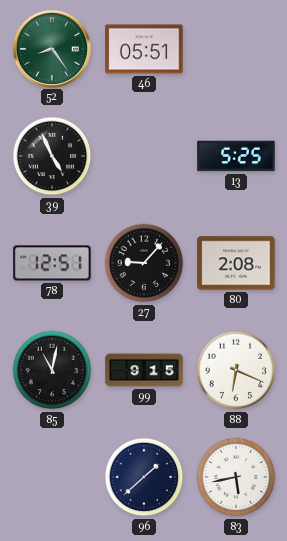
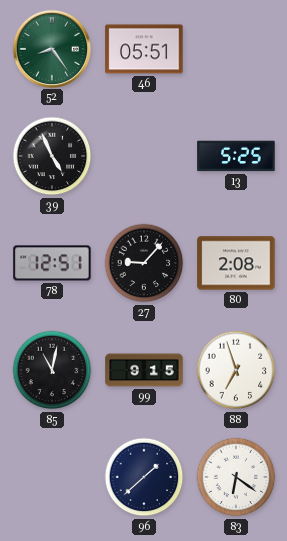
88: 6:19 -> 6:57 (236, 370)
83: 5:43 -> 6:21 (236, 477)
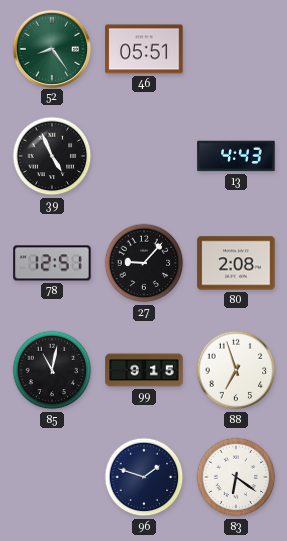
13: 5:25 -> 4:43 (236, 156)
96: 1:38 -> 1:48 (144, 477)
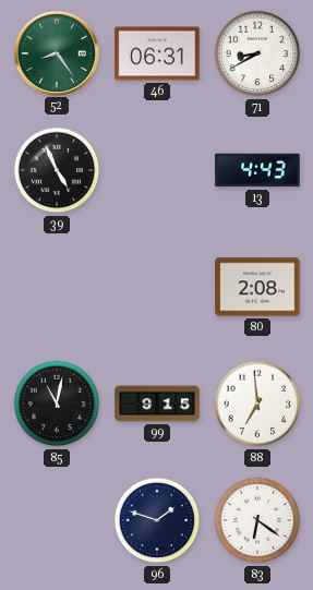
46: 05:51 -> 06:31 (157, 53)
71: none -> 8:40 (257, 53)
78: 12:51 -> none (52, 263)
27: 9:07 -> none (144, 263)
88: 6:57 -> 6:59 (257, 404)
